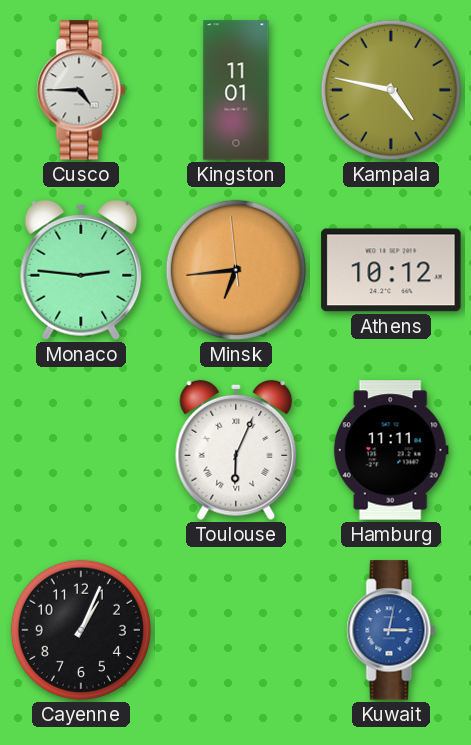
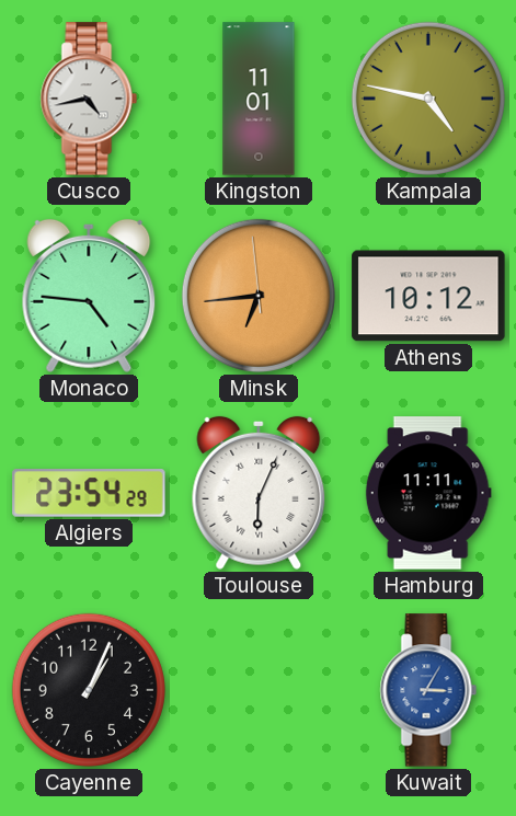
Cusco: 4:45 -> 4:43 (89, 99)
Monaco: 2:46 -> 4:46 (89, 296)
Algiers: none -> 23:54 (89, 493)
Kuwait: 3:02 -> 3:05 (428, 690)
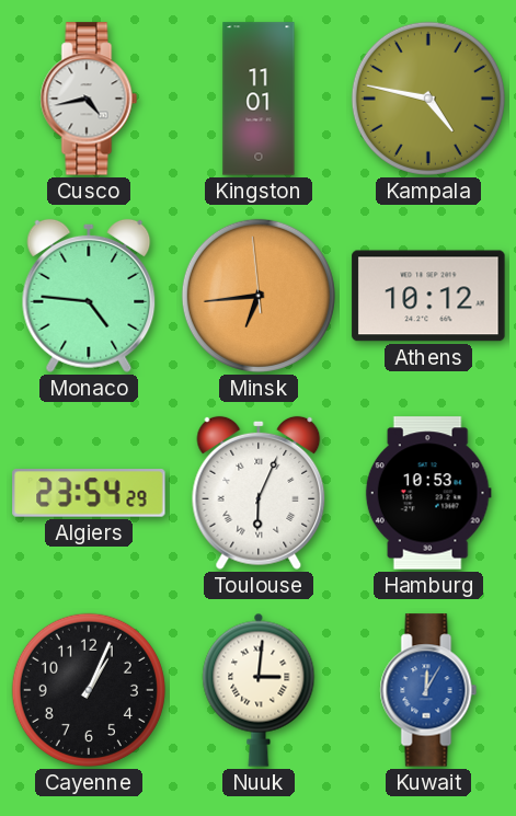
Hamburg: 11:11 -> 10:53 (428, 493)
Nuuk: none -> 3:01 (259, 690)
Kuwait: 3:05 -> 12:05 (428, 690)
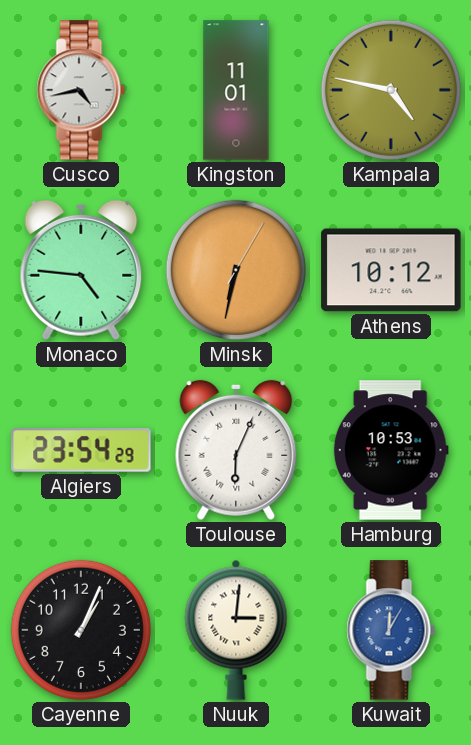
Minsk: 6:43 -> 6:32 (236, 270)
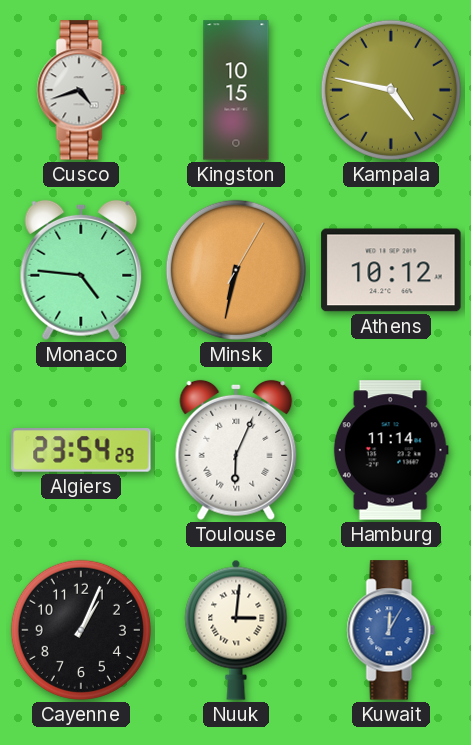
Cusco: 4:43 -> 4:42 (81, 90)
Kingston: 11:01 -> 10:15 (236, 90)
Hamburg: 10:53 -> 11:14 (391, 450)
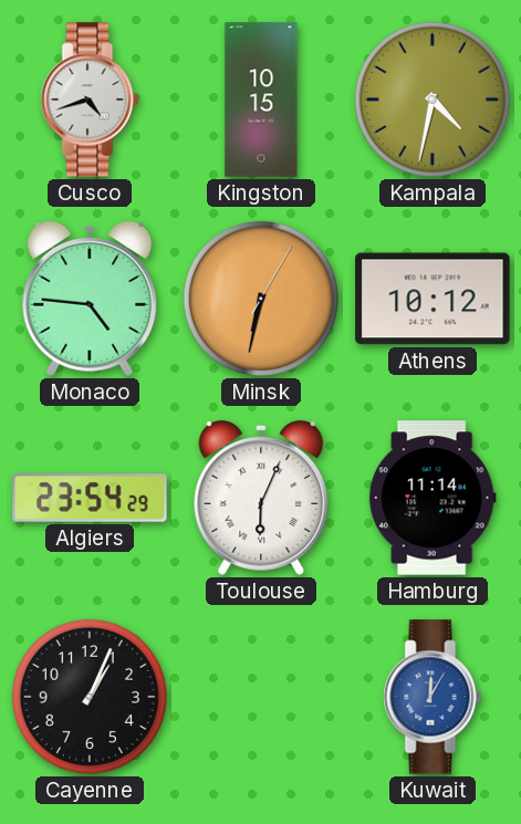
Kampala: 4:47 -> 4:32 (433, 100)
Nuuk: 3:01 -> none (236, 630)
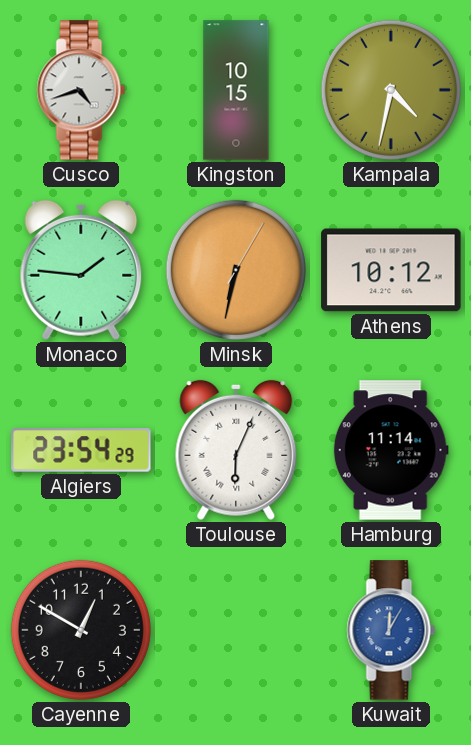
Monaco: 4:46 -> 1:46 (81, 270)
Cayenne: 1:04 -> 12:50 (81, 630)
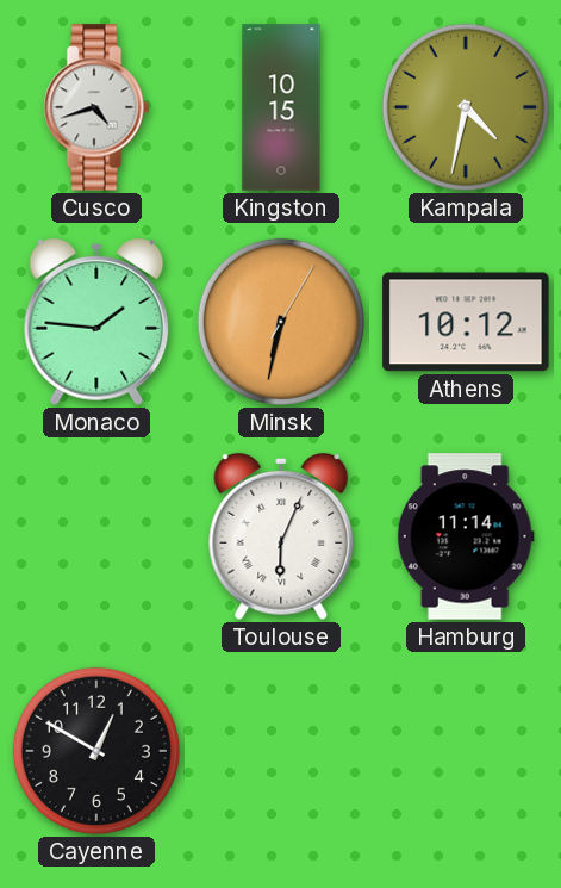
Algiers: 23:54 -> none (81, 450)
Kuwait: 12:05 -> none (391, 630)
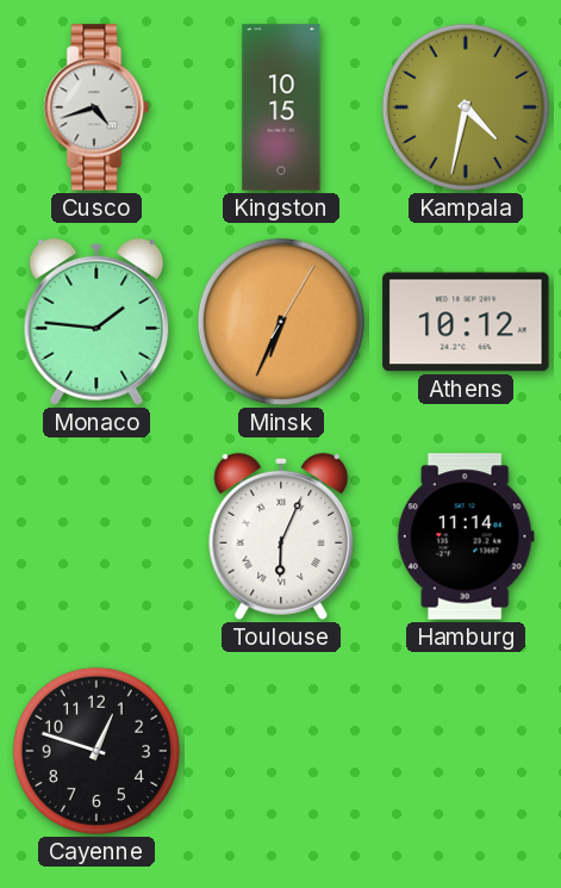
Minsk: 6:32 -> 6:34 (281, 322)
Cayenne: 12:50 -> 12:48 (96, 751)
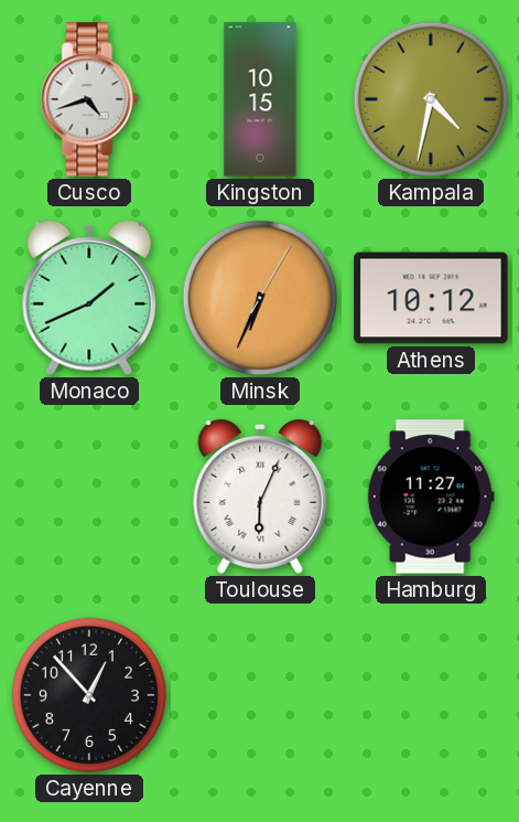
Monaco: 1:46 -> 1:41 (89, 298)
Hamburg: 11:14 -> 11:27 (431, 497)
Cayenne: 12:48 -> 12:53 (89, 695)
